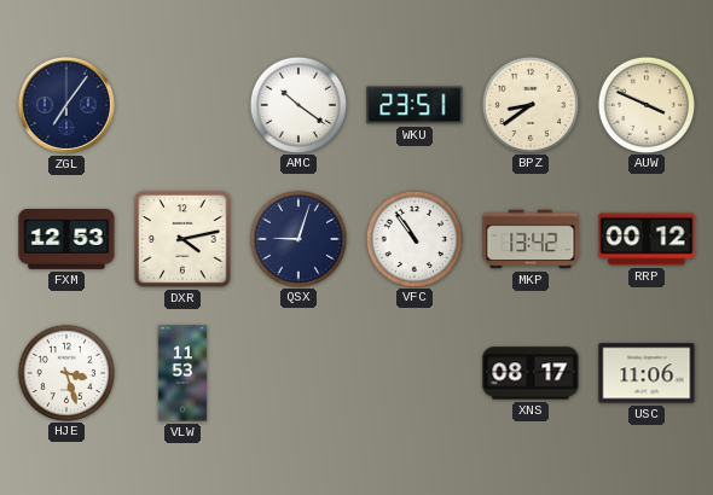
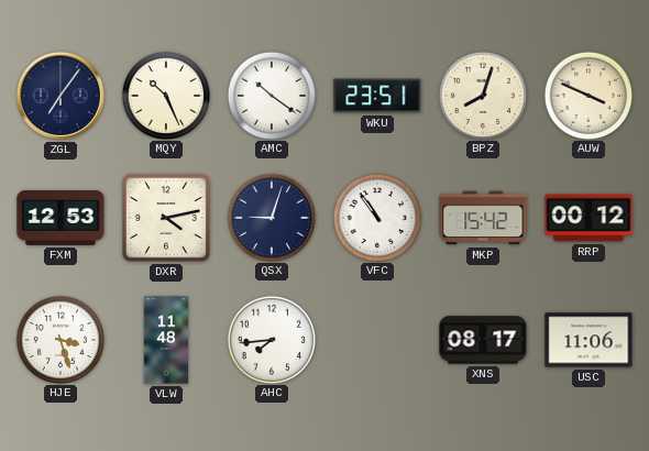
MQY: none -> 10:26 (165, 95)
BPZ: 8:39 -> 8:03 (482, 95)
MKP: 13:42 -> 15:42 (483, 218)
VLW: 11:53 -> 11:48 (166, 340)
AHC: none -> 7:44 (271, 339)
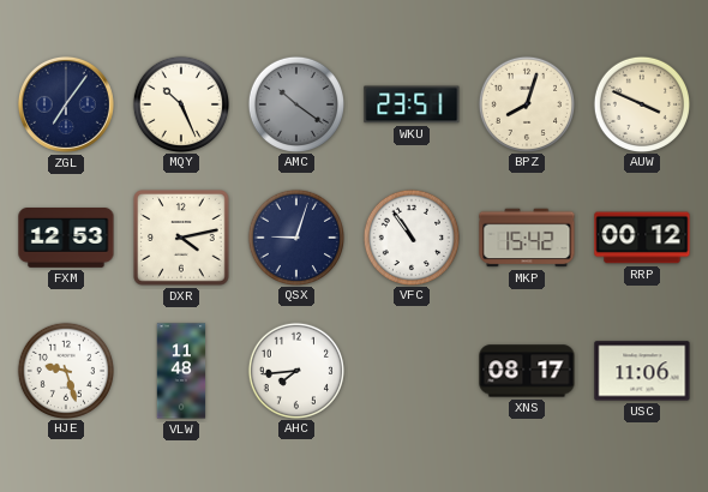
AMC dial: white -> grey (295, 103)
HJE: 3:27 -> 9:27 (65, 370)
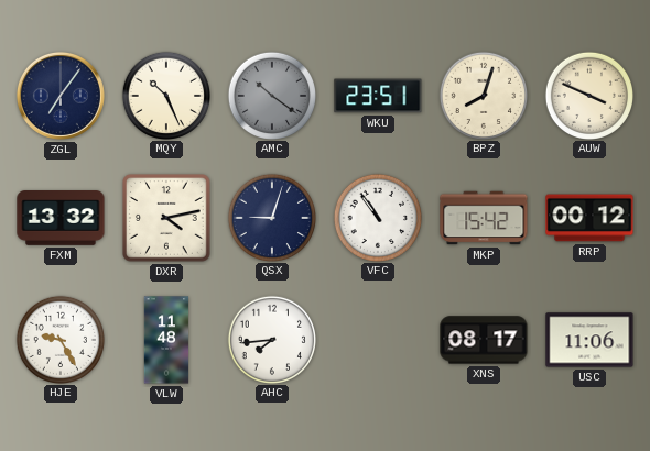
FXM: 12:53 -> 13:32 (61, 219)
HJE: 9:27 -> 9:25 (59, 339)
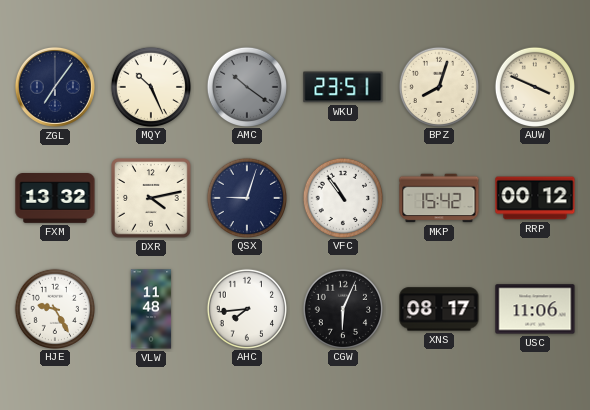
CGW: none -> 6:04 (342, 308)
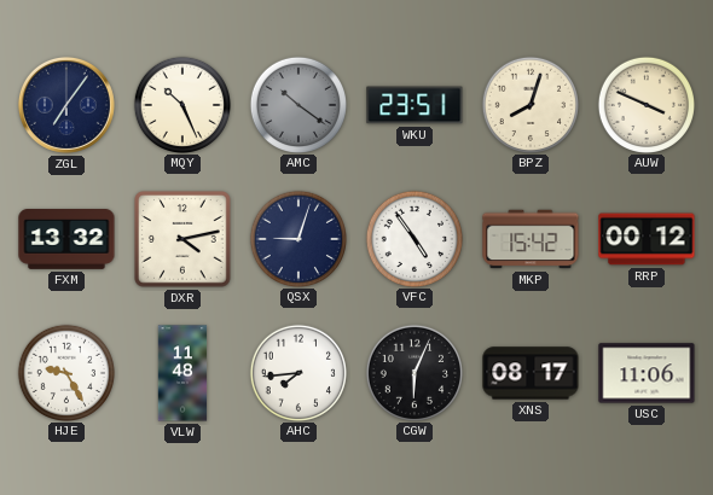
VFC: 10:54 -> 4:54 (413, 238)
